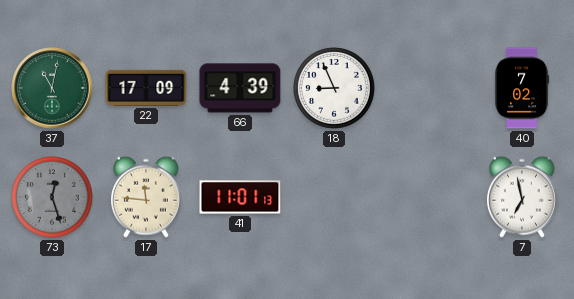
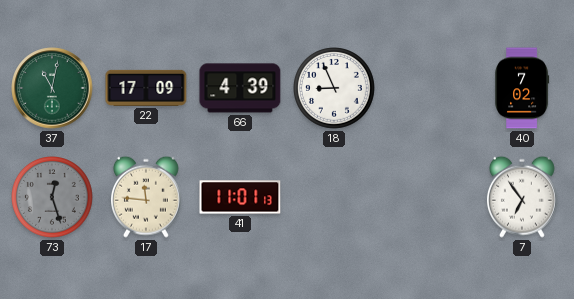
7: 6:58 -> 6:54 (522, 197)
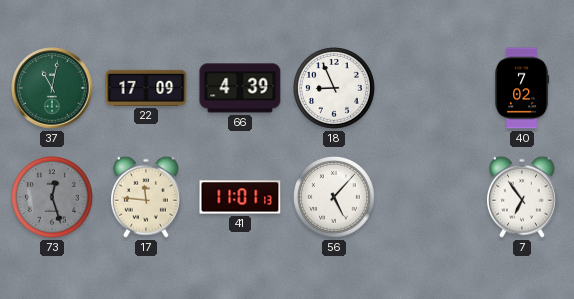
56: none -> 5:07 (335, 198)
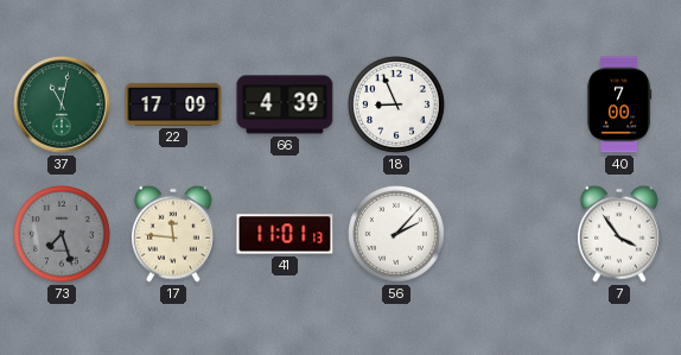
40: 7:02 -> 7:00 (620, 104)
73: 12:27 -> 7:27 (63, 235)
56: 5:07 -> 2:07 (397, 235)
7: 6:54 -> 3:54 (619, 234)
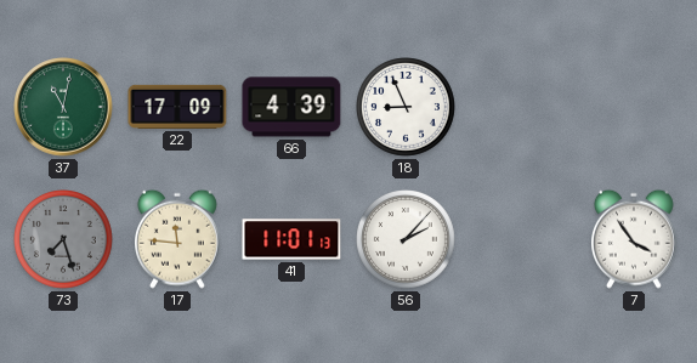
40: 7:00 -> none (620, 104)
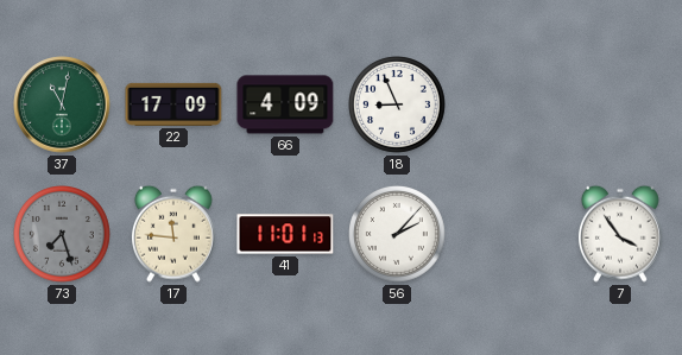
66: 4:39 -> 4:09 (285, 104)
